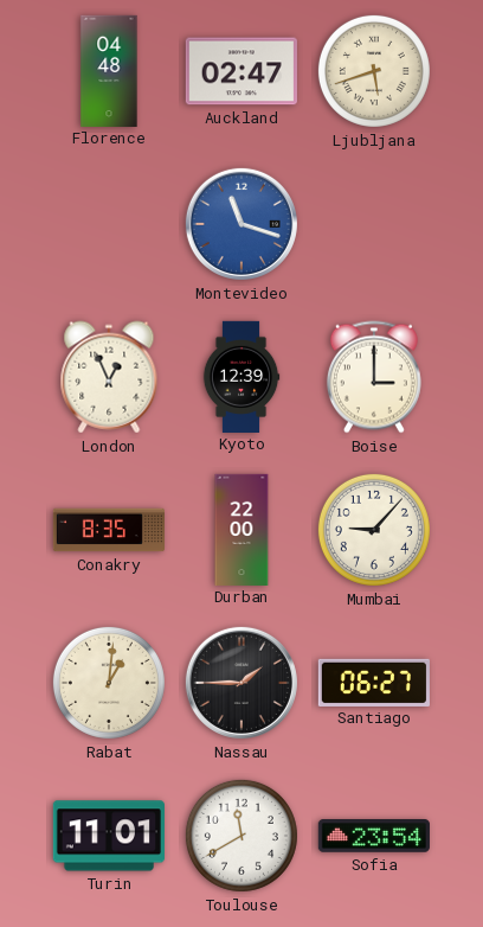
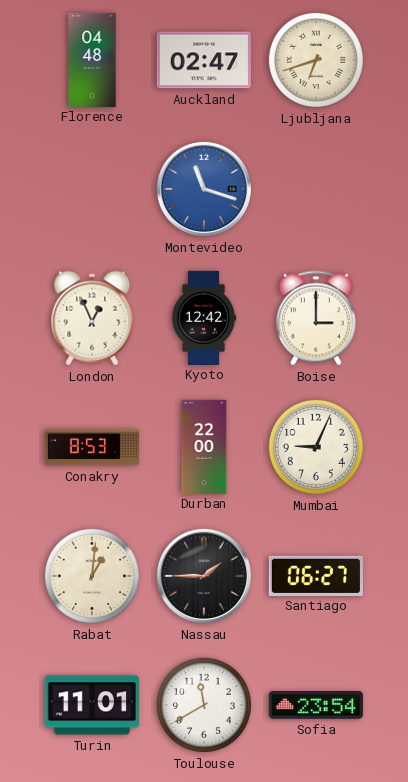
Ljubljana: 5:42 -> 6:42 (316, 60)
Kyoto: 12:39 -> 12:42 (204, 317)
Conakry: 8:35 -> 8:53 (91, 447)
Mumbai: 9:07 -> 9:04 (316, 447)
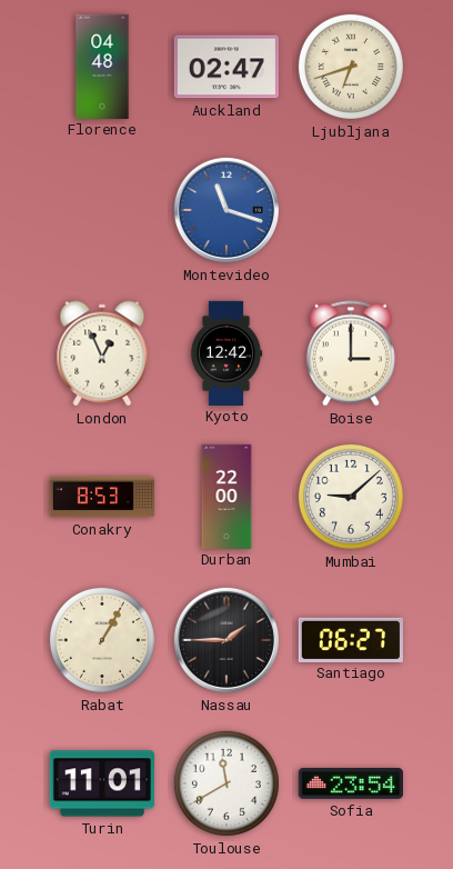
Mumbai: 9:04 -> 9:08 (351, 497)
Rabat: 1:01 -> 1:05 (102, 640)
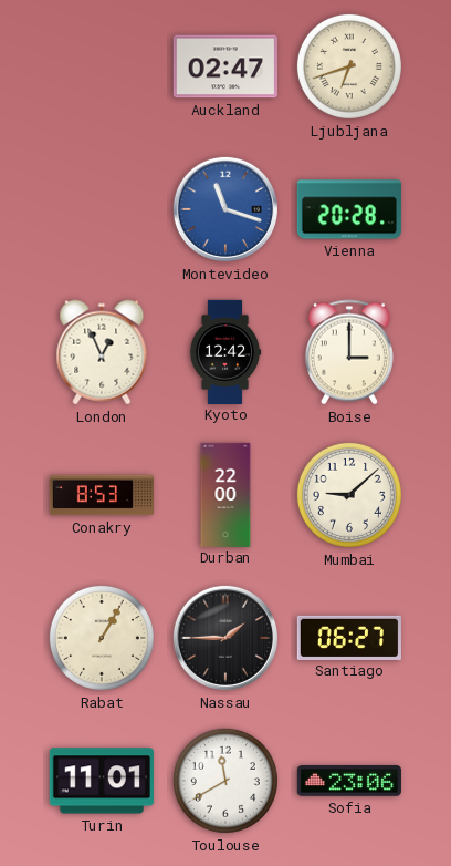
Florence: 04:48 -> none (102, 66)
Vienna: none -> 20:28 (349, 209)
Sofia: 23:54 -> 23:06 (349, 782)
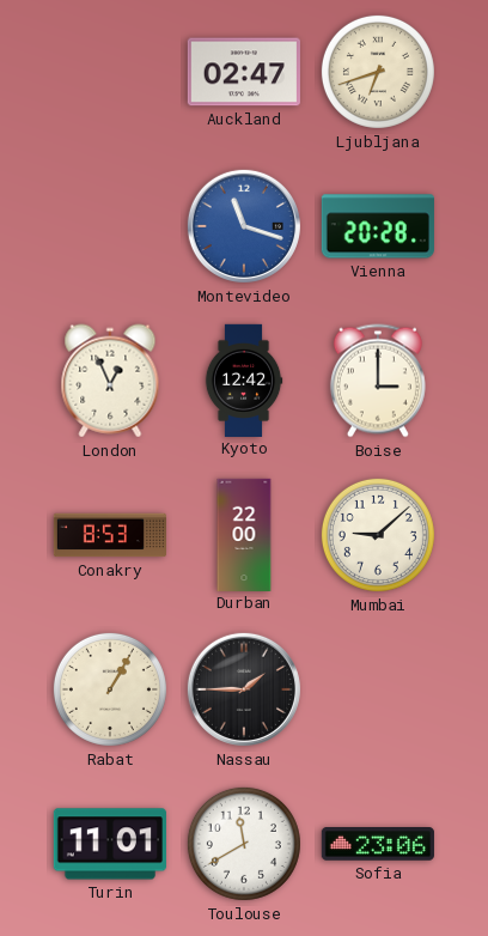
Santiago: 06:27 -> none (349, 637)
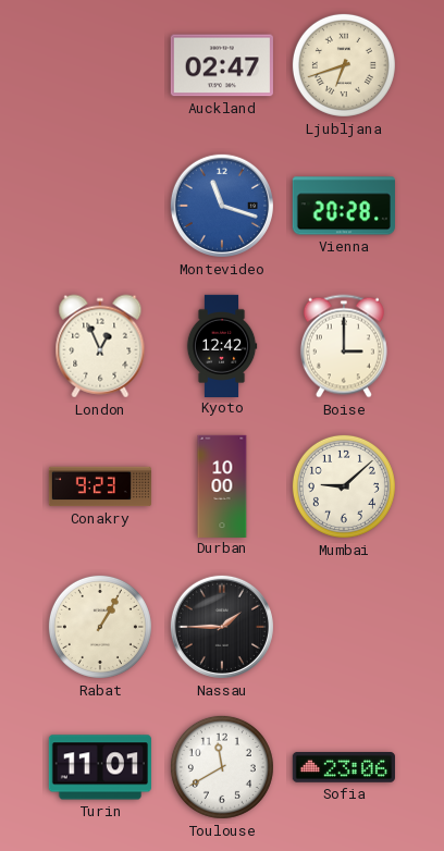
Conakry: 8:53 -> 9:23 (99, 486)
Durban: 22:00 -> 10:00 (222, 485)
